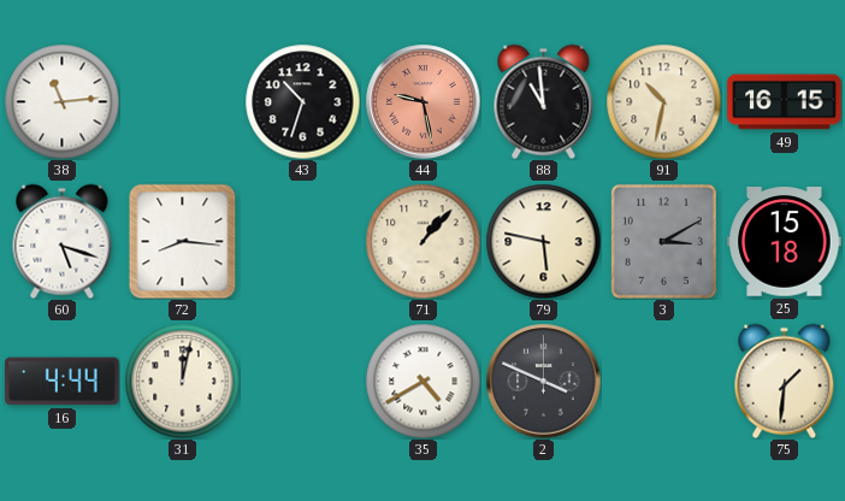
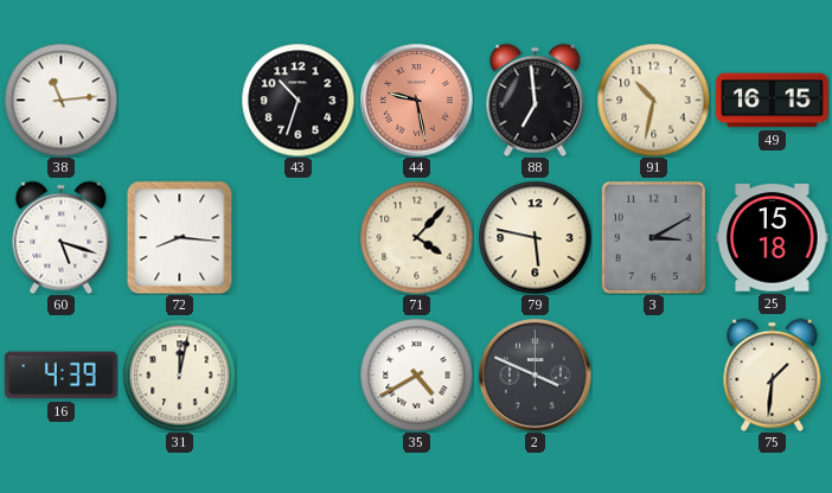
88: 10:59 -> 6:59 (536, 100)
71: 1:07 -> 4:07 (416, 237)
16: 4:44 -> 4:39 (62, 376)
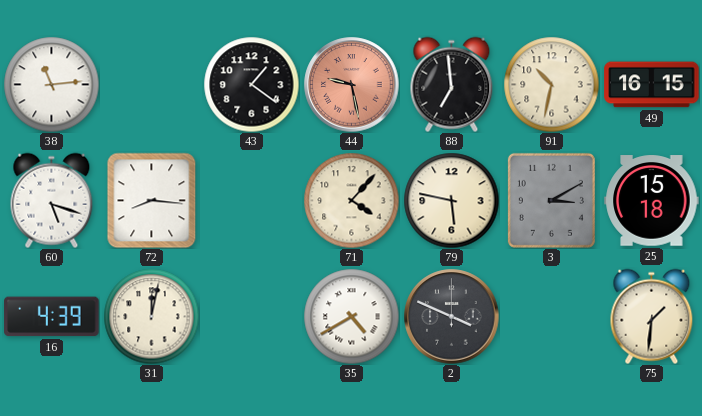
43: 10:33 -> 1:21 (251, 84)
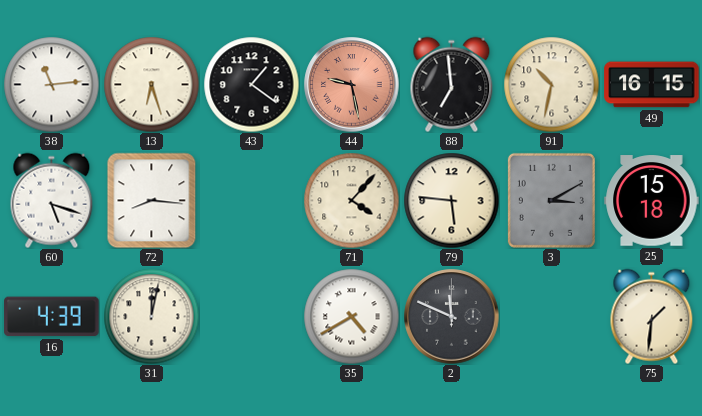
13: none -> 6:27 (151, 84)
79: 5:47 -> 5:46 (451, 200)
2: 3:49 -> 11:49 (452, 317)
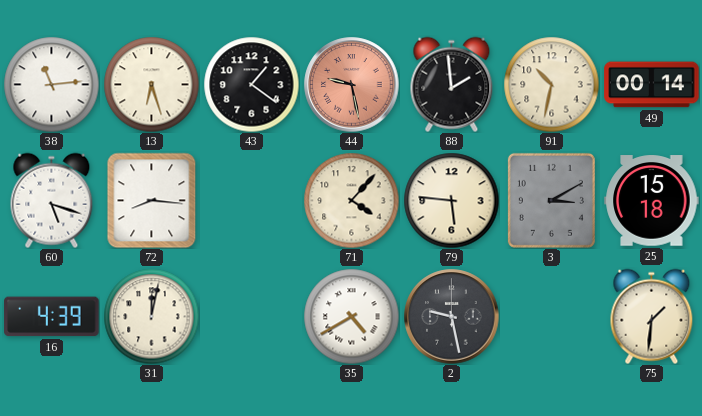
88: 6:59 -> 1:59 (452, 84)
49: 16:15 -> 00:14 (652, 85)
2: 11:49 -> 9:28 (452, 317)
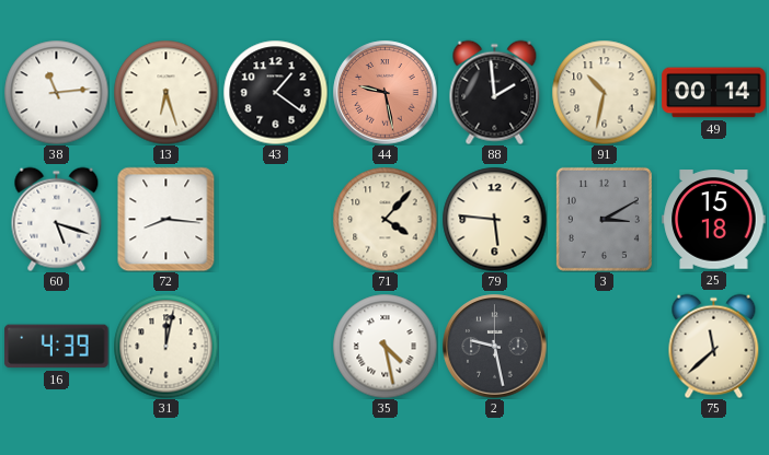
35: 4:40 -> 4:28 (384, 346)
75: 1:31 -> 11:38 (714, 346)
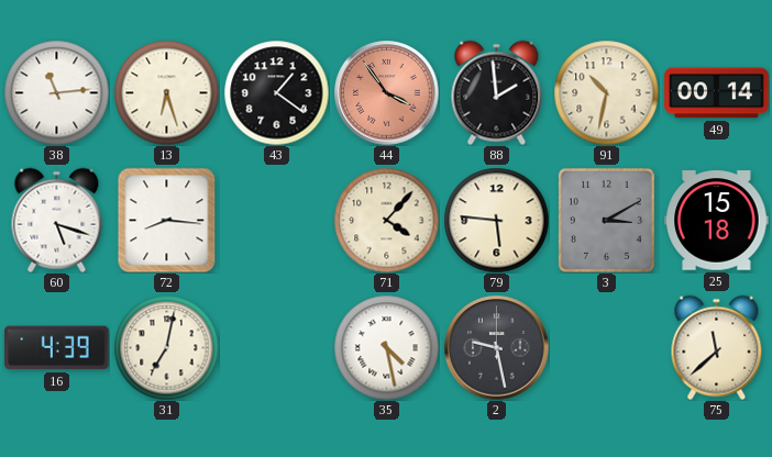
44: 9:28 -> 3:54 (387, 93)
31: 12:02 -> 7:02 (166, 347)
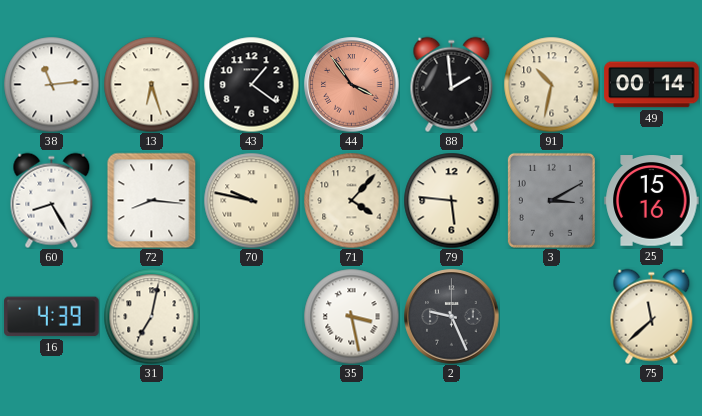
60: 5:18 -> 8:25 (52, 200)
70: none -> 9:47 (251, 200)
25: 15:18 -> 15:16 (652, 201)
35: 4:28 -> 3:28 (351, 316)
2: 9:28 -> 9:26 (452, 317)
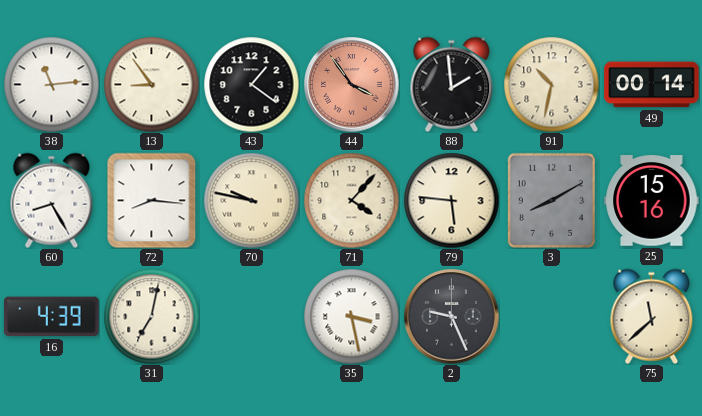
13: 6:27 -> 8:54 (151, 84)
3: 3:10 -> 8:10 (551, 200)
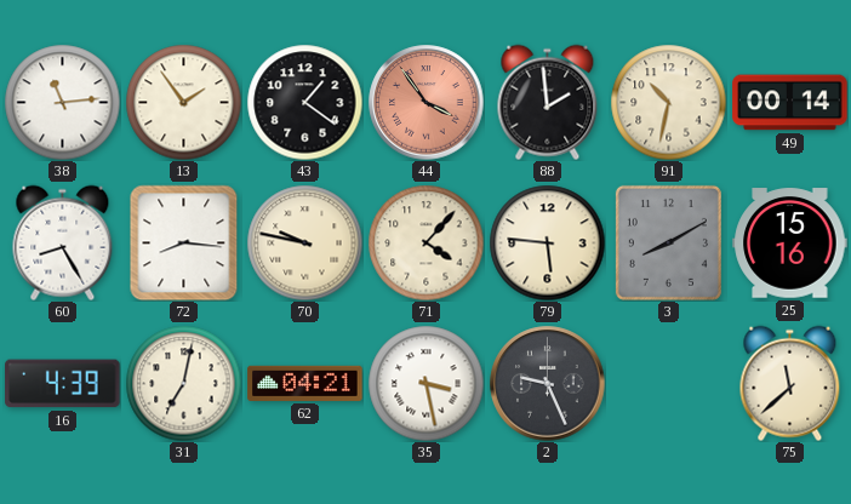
13: 8:54 -> 1:54 (183, 102)
62: none -> 04:21 (305, 383)
